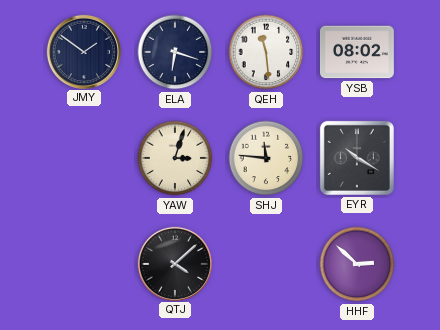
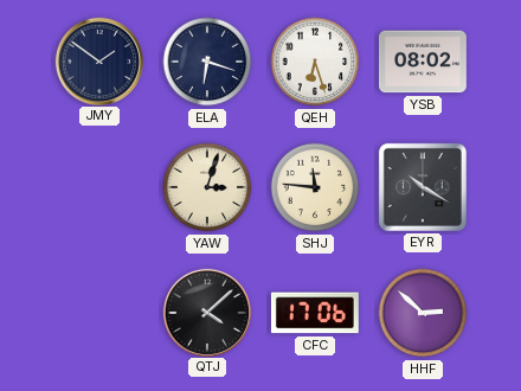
QEH: 11:29 -> 6:27 (315, 62)
CFC: none -> 17:06 (315, 313)
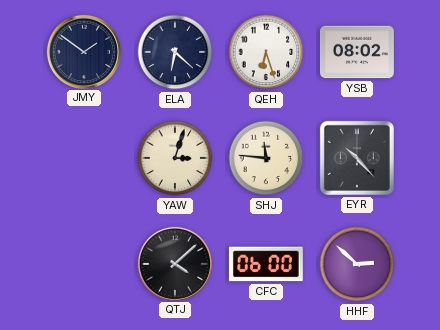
ELA: 6:18 -> 6:22 (175, 52)
EYR: 10:20 -> 10:23 (357, 158)
CFC: 17:06 -> 06:00 (266, 264)
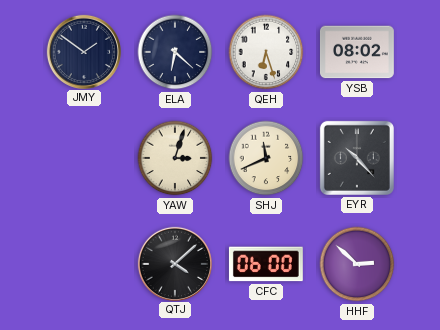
SHJ: 11:46 -> 11:41 (266, 158)
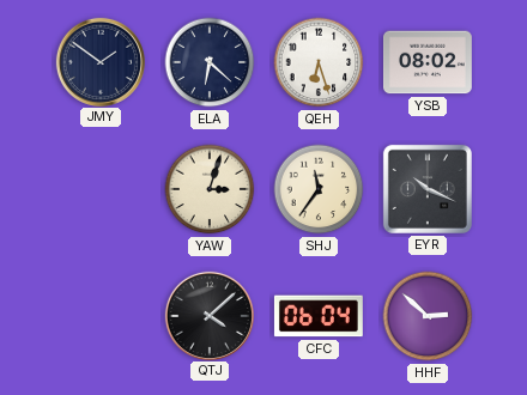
SHJ: 11:41 -> 11:36 (319, 189)
EYR: 10:23 -> 10:19 (428, 189)
CFC: 06:00 -> 06:04 (319, 316)
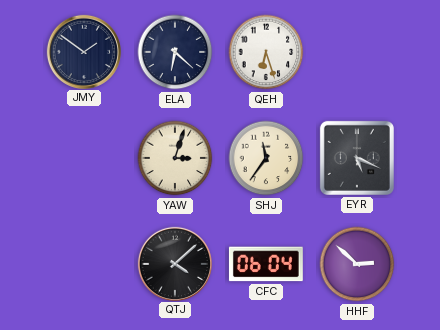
YSB: 08:02 -> none (428, 62)
EYR: 10:19 -> 5:19 (357, 158)
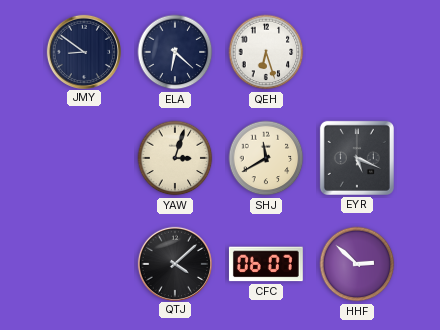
JMY: 1:51 -> 8:51 (84, 51)
SHJ: 11:36 -> 11:40 (266, 158)
CFC: 06:04 -> 06:07 (266, 264)
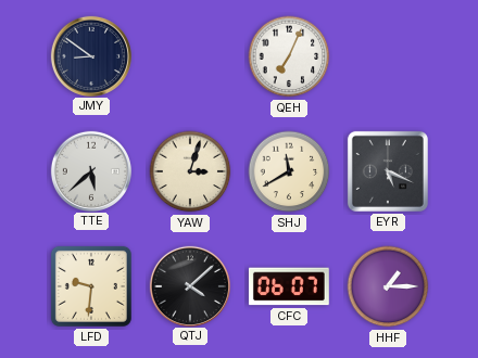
ELA: 6:22 -> none (175, 52)
QEH: 6:27 -> 7:04 (289, 56)
TTE: none -> 5:38 (91, 170)
LFD: none -> 9:31 (91, 286)
HHF: 2:52 -> 1:15 (388, 286)
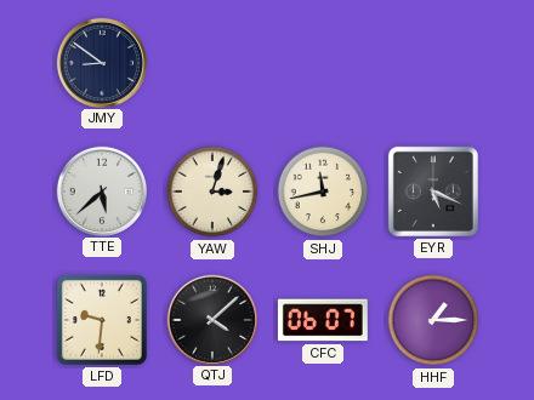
QEH: 7:04 -> none (289, 56)
SHJ: 11:40 -> 11:43 (323, 192)
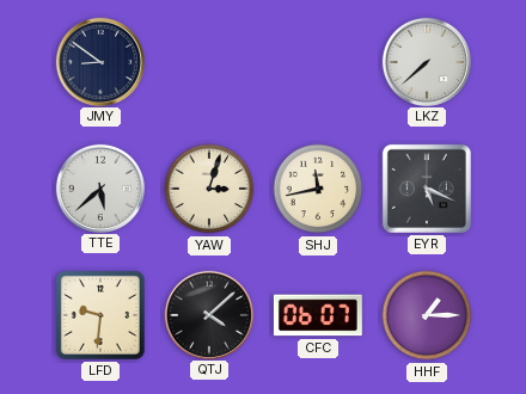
LKZ: none -> 7:38 (427, 61)
